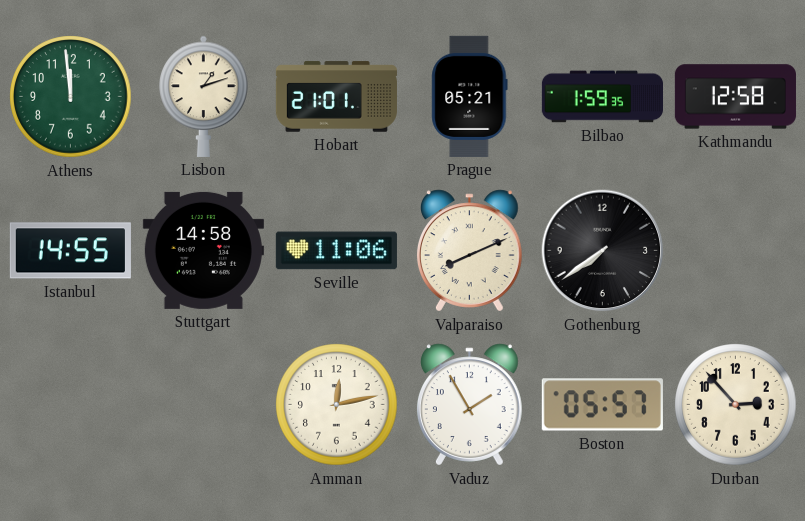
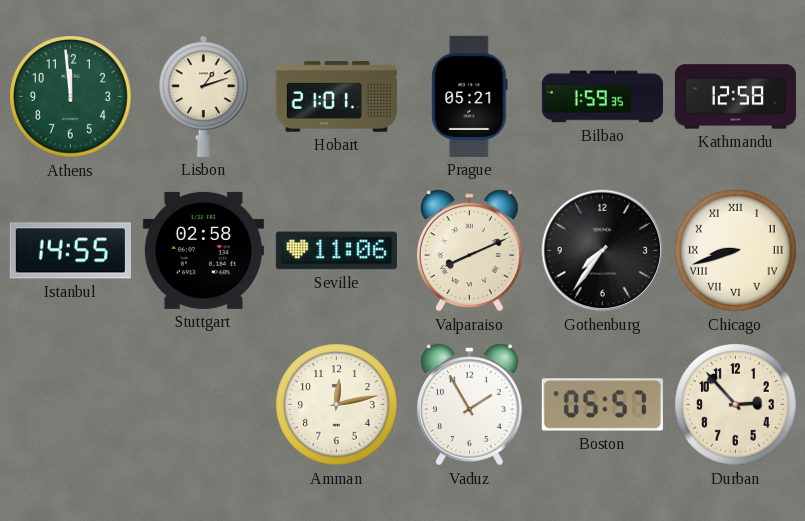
Stuttgart: 14:58 -> 02:58 (203, 250)
Gothenburg: 7:39 -> 7:36 (603, 251)
Chicago: none -> 8:42 (736, 251)
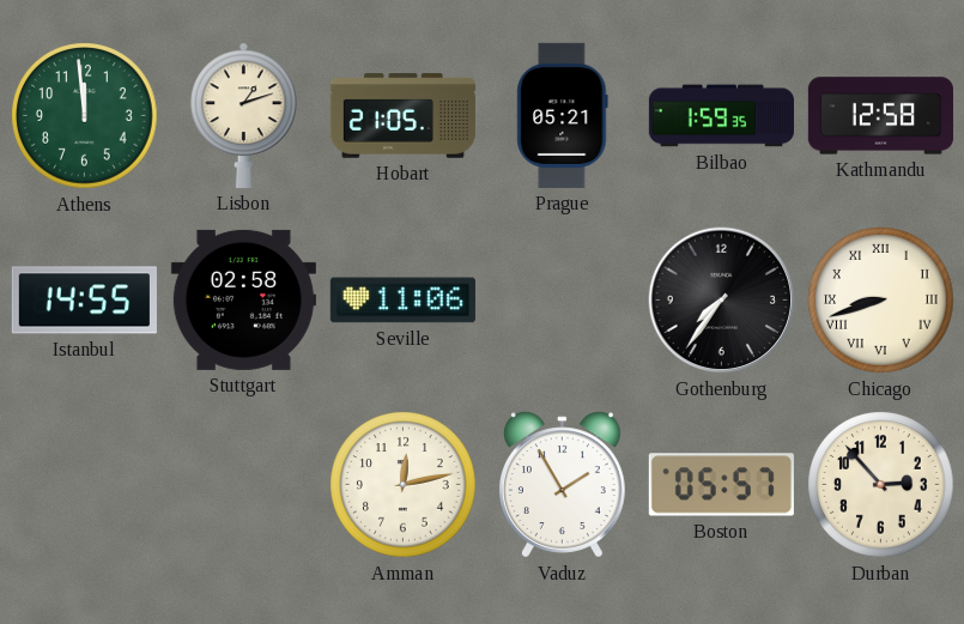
Hobart: 21:01 -> 21:05 (402, 116)
Valparaiso: 8:11 -> none (469, 251)
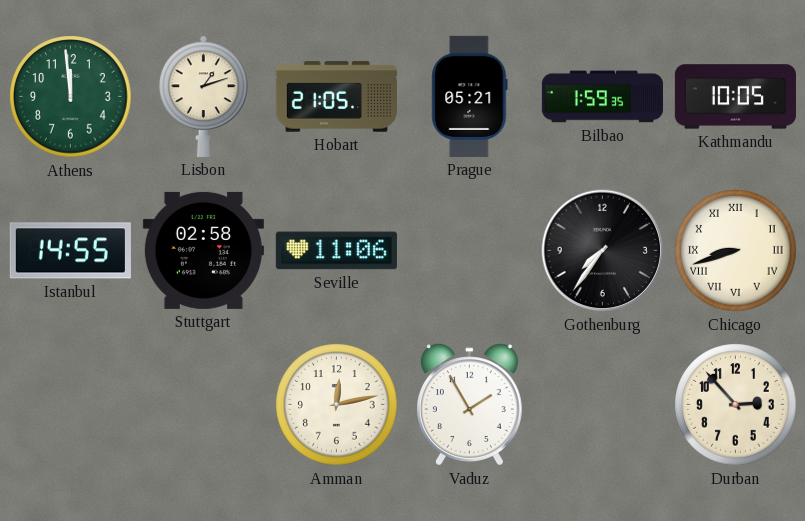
Kathmandu: 12:58 -> 10:05 (735, 97)
Boston: 05:57 -> none (721, 485)
